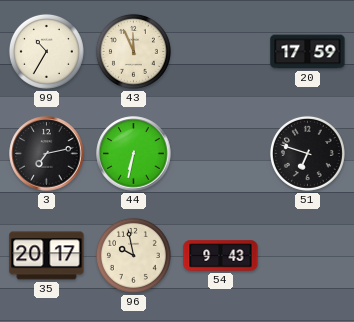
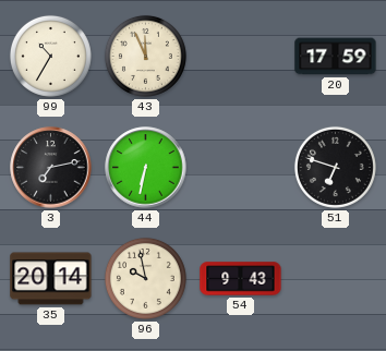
35: 20:17 -> 20:14 (51, 279)
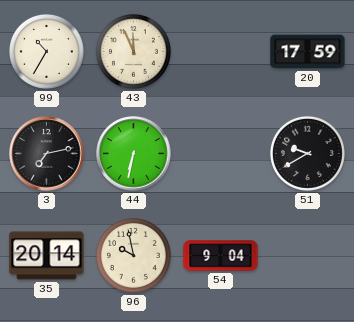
51: 6:48 -> 9:40 (307, 153)
54: 9:43 -> 9:04 (221, 256)
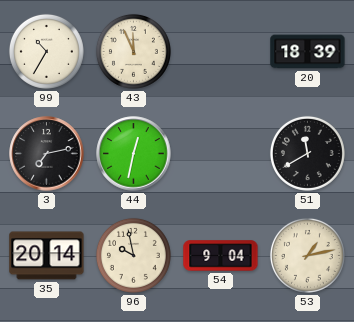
20: 17:59 -> 18:39 (308, 52)
44: 6:32 -> 12:32 (134, 154)
51: 9:40 -> 11:40 (307, 153)
53: none -> 1:13 (307, 255)
